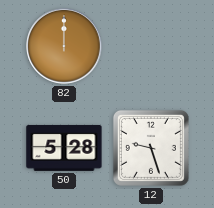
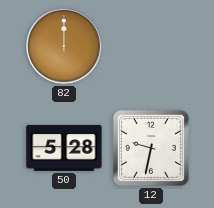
12: 9:27 -> 9:32 (151, 148)
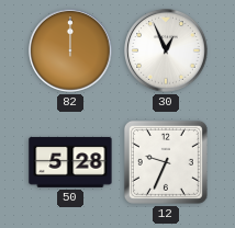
30: none -> 12:56 (166, 50)
12: 9:32 -> 9:34 (166, 162)
